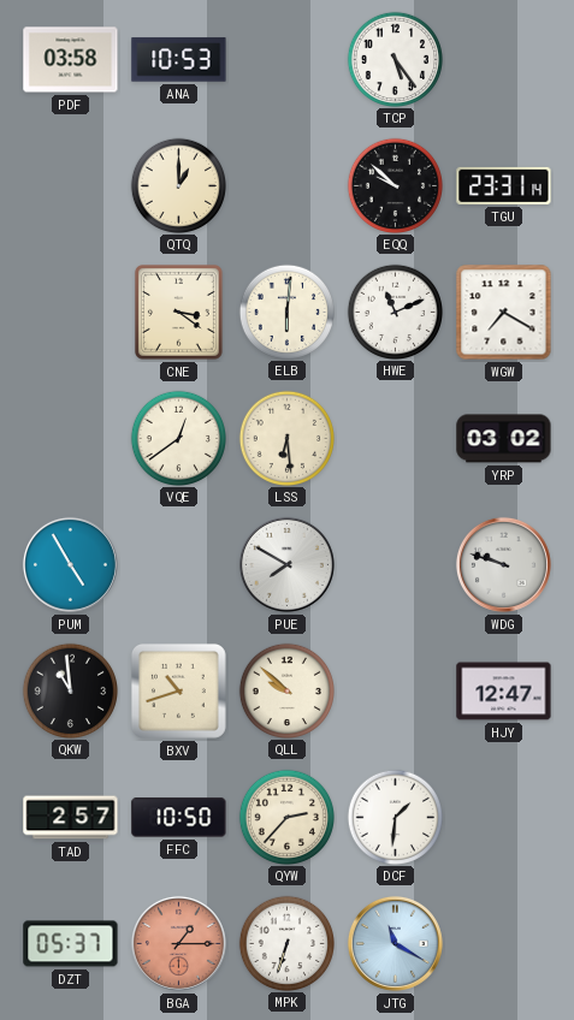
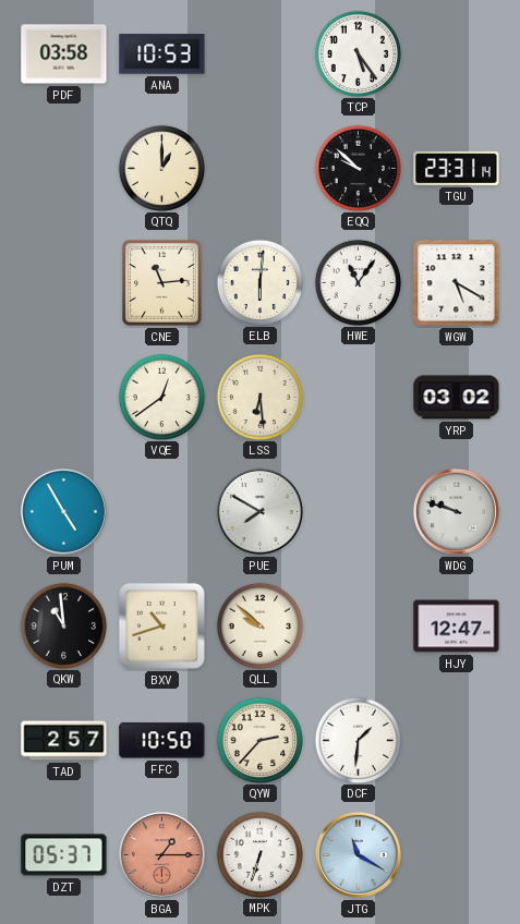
CNE: 3:21 -> 11:14 (161, 282)
HWE: 11:11 -> 11:06 (358, 282)
WGW: 7:20 -> 5:20 (457, 283)
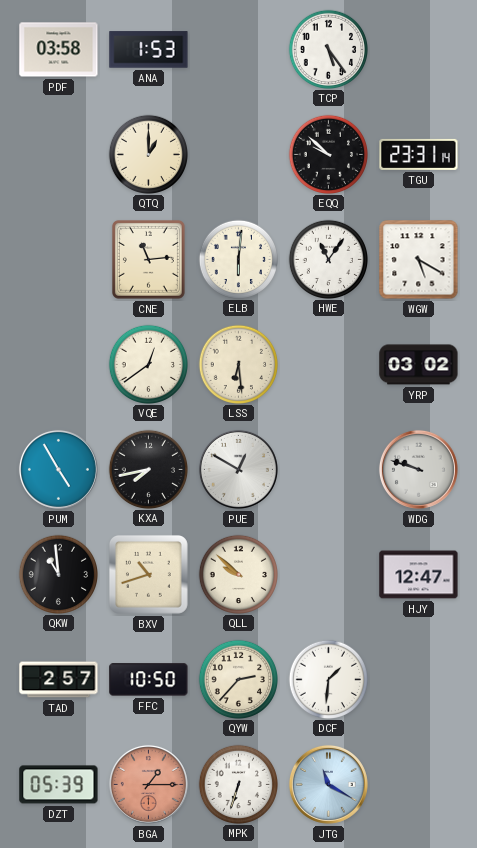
ANA: 10:53 -> 1:53 (149, 50)
KXA: none -> 7:43 (148, 469)
PUE: 7:50 -> 12:50 (238, 469)
DZT: 05:37 -> 05:39 (59, 785)
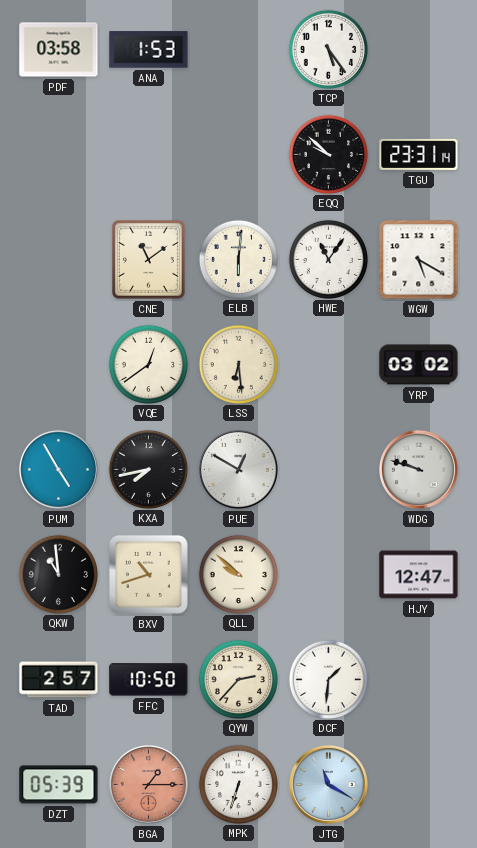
QTQ: 1:00 -> none (148, 154)
CNE: 11:14 -> 11:09 (148, 259)
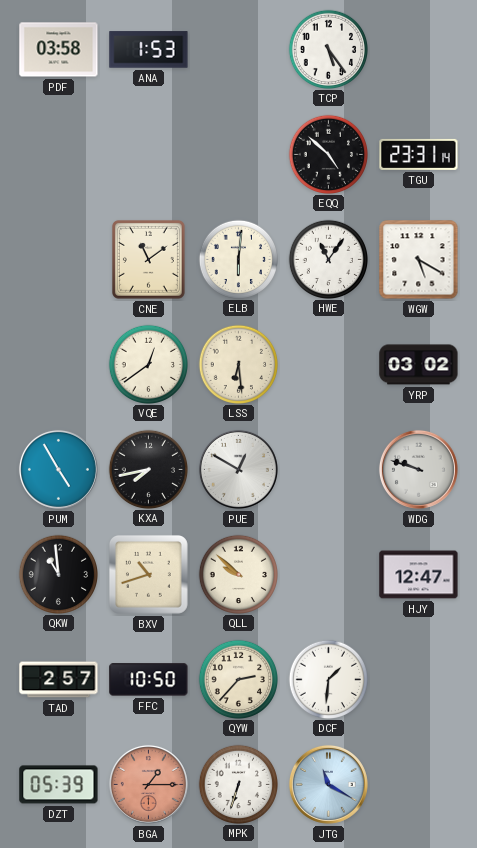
EQQ: 9:52 -> 4:52 (328, 154)
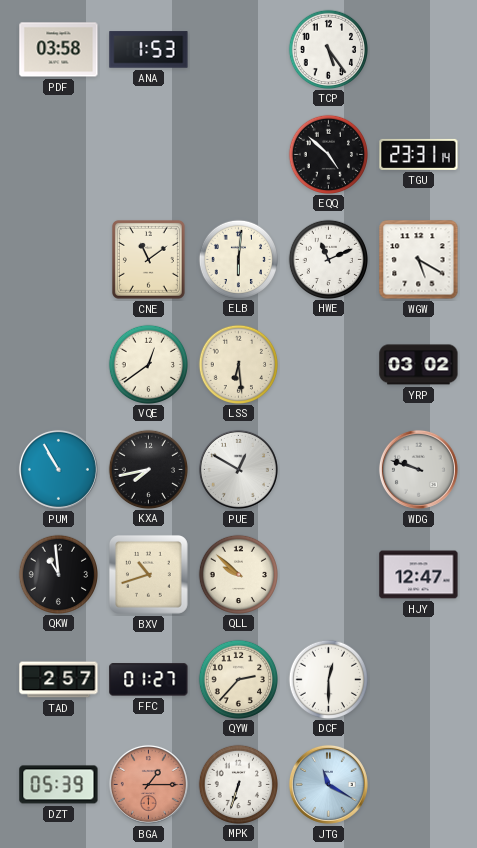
HWE: 11:06 -> 11:11 (328, 259)
PUM: 4:55 -> 10:55 (58, 469)
FFC: 10:50 -> 01:27 (149, 680)
DCF: 1:31 -> 12:30 (328, 679)
